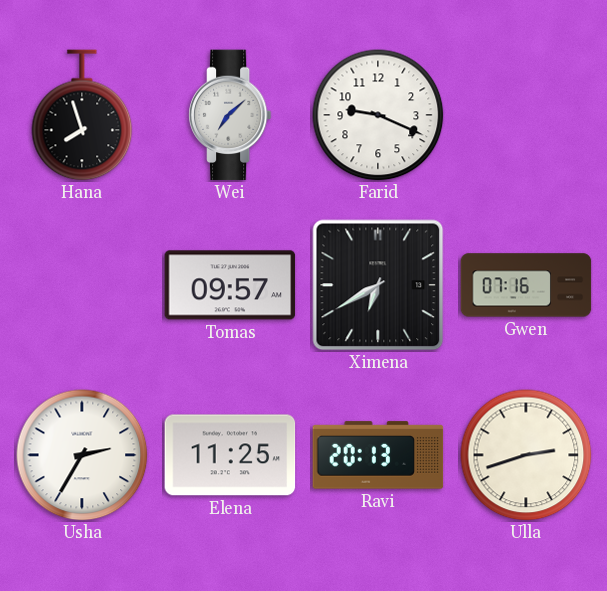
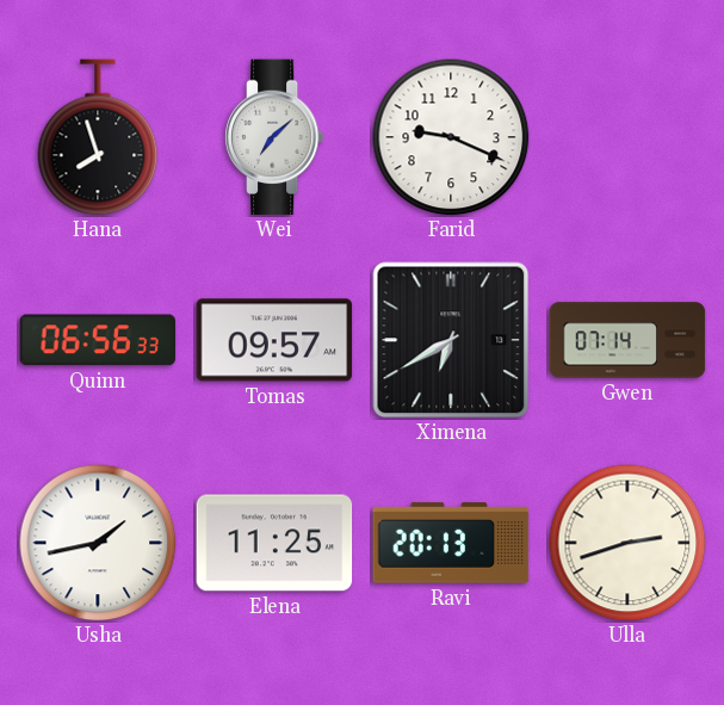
Quinn: none -> 06:56 (98, 340)
Gwen: 07:16 -> 07:14 (627, 340)
Usha: 2:35 -> 1:43 (98, 543)
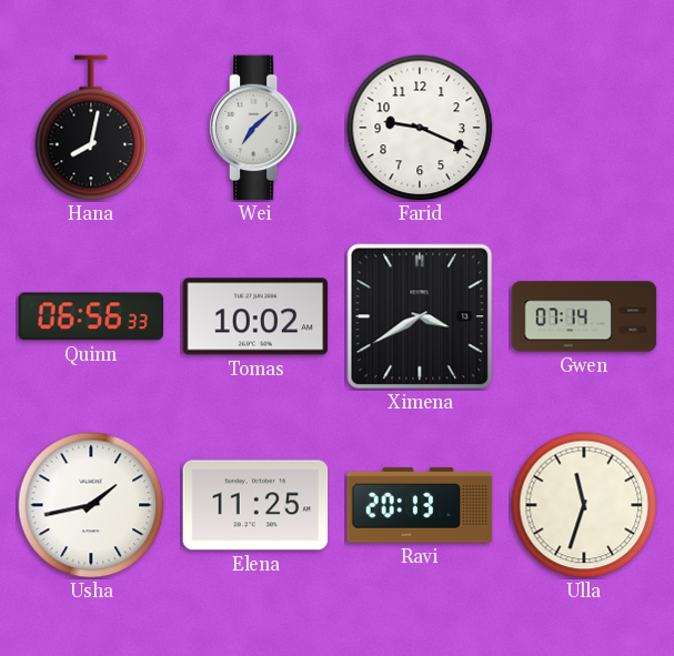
Hana: 7:57 -> 8:02 (91, 128)
Tomas: 09:57 -> 10:02 (255, 316)
Ximena: 6:40 -> 3:40 (420, 316)
Ulla: 2:42 -> 11:33 (584, 505)
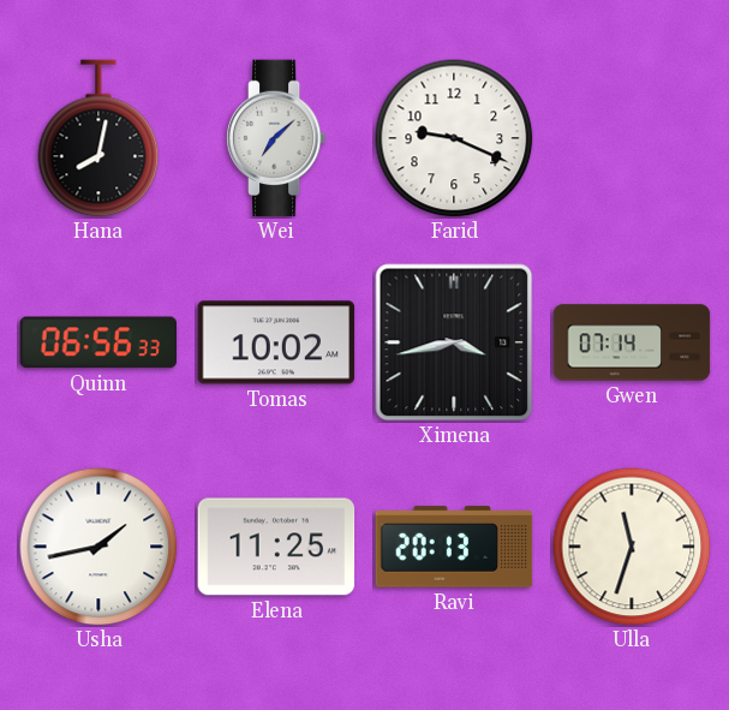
Ximena: 3:40 -> 3:43 (454, 342)
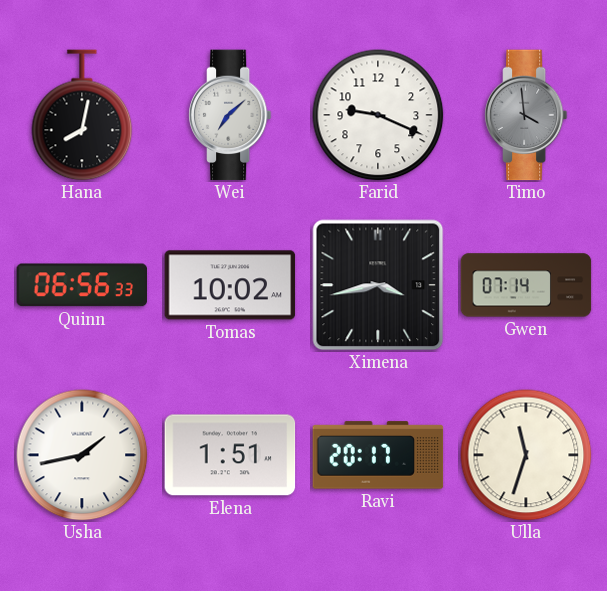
Timo: none -> 3:59 (526, 115)
Elena: 11:25 -> 1:51 (230, 455)
Ravi: 20:13 -> 20:17 (378, 455)
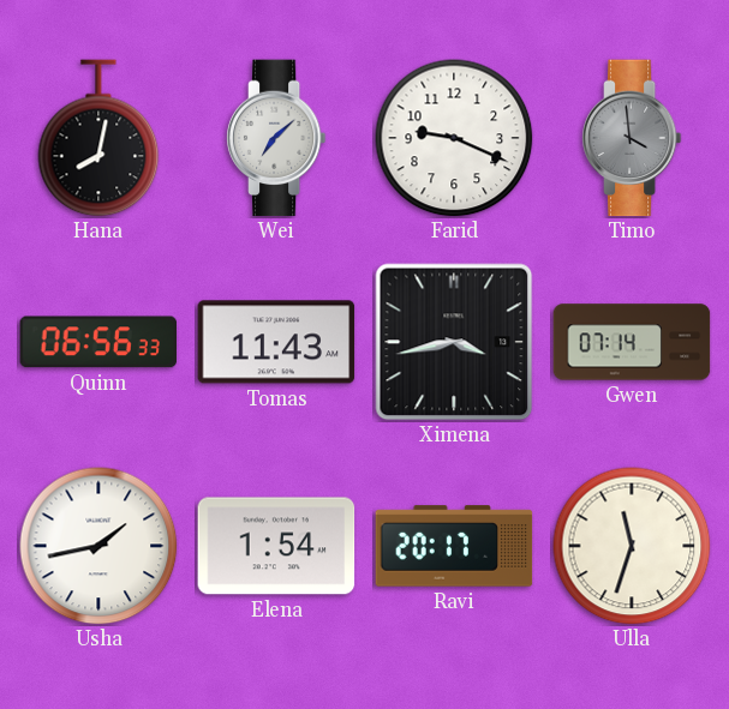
Tomas: 10:02 -> 11:43 (276, 342)
Elena: 1:51 -> 1:54 (276, 546)
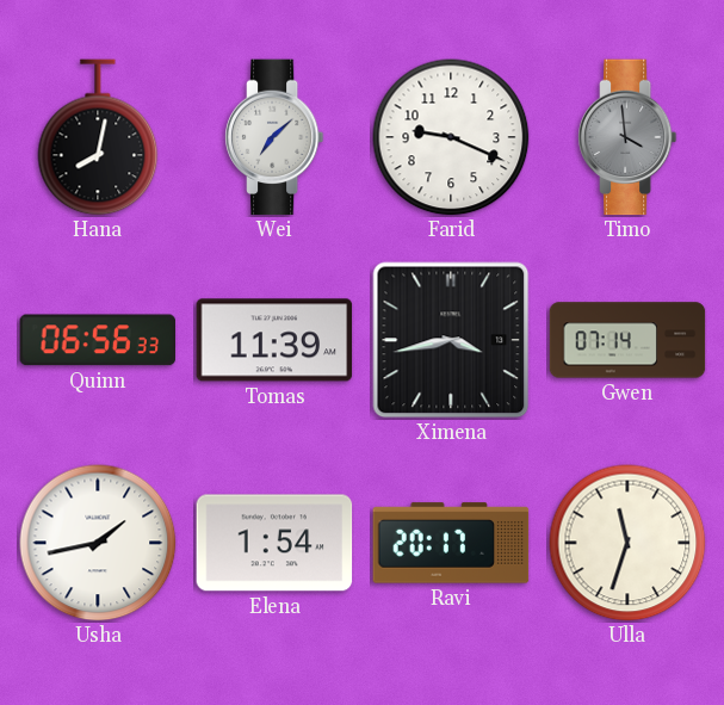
Tomas: 11:43 -> 11:39 (274, 340)
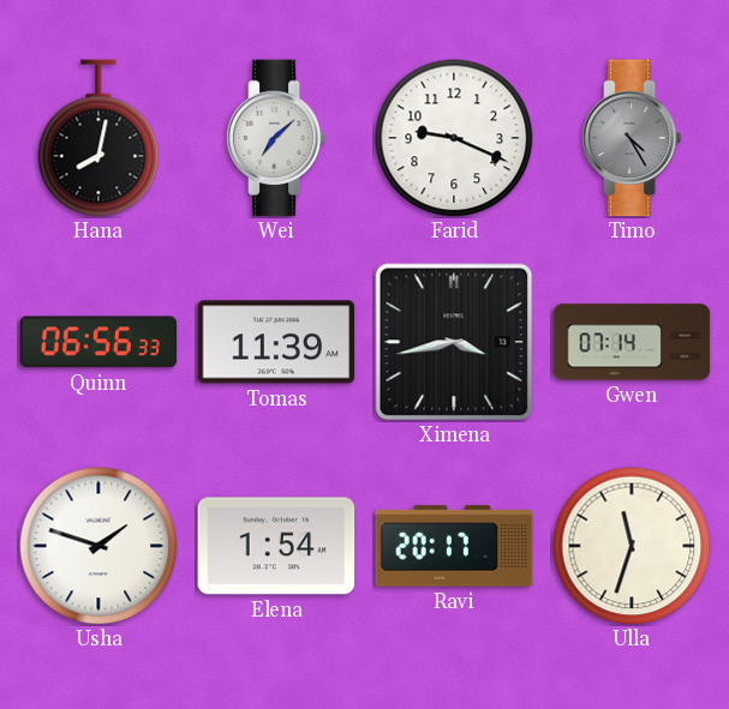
Timo: 3:59 -> 4:25 (632, 138)
Usha: 1:43 -> 1:48 (98, 546)
